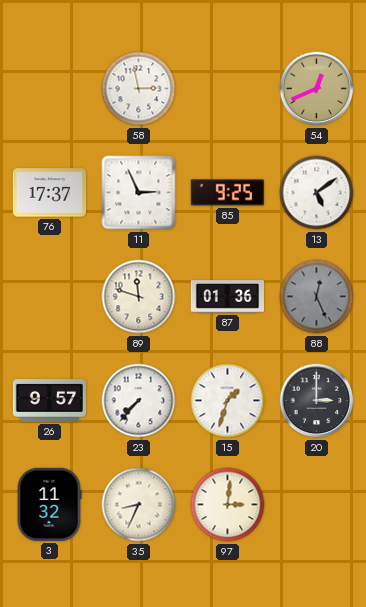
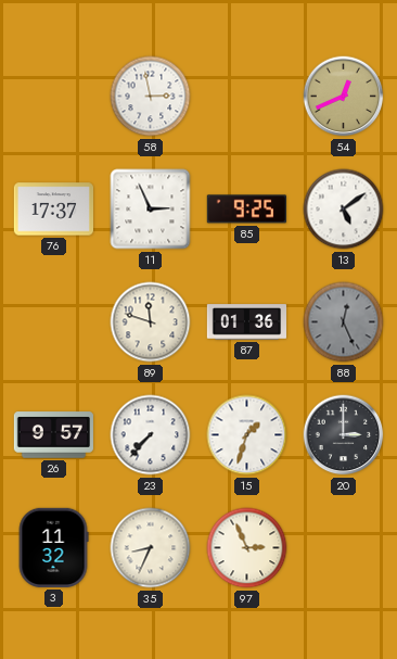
97: 3:01 -> 2:56 (247, 548)
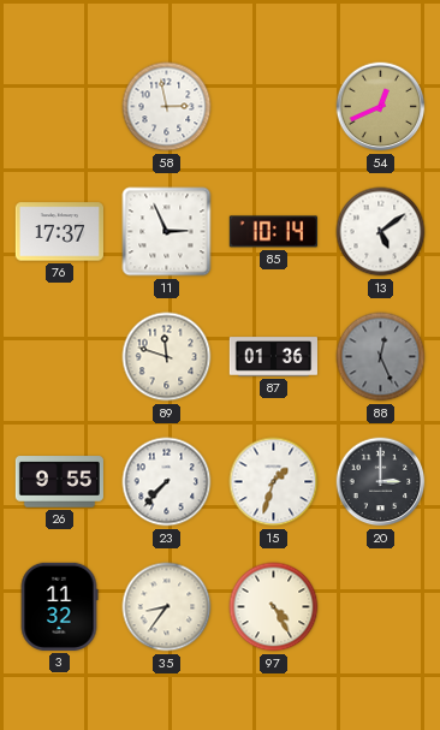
85: 9:25 -> 10:14 (273, 232)
26: 9:57 -> 9:55 (59, 482)
35: 8:34 -> 8:36 (167, 607)
97: 2:56 -> 4:25 (274, 607)
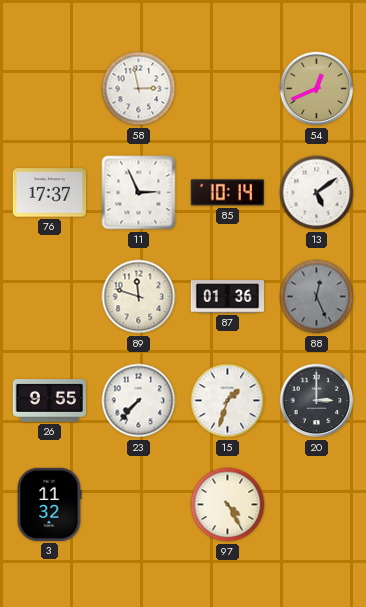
35: 8:36 -> none (167, 607)
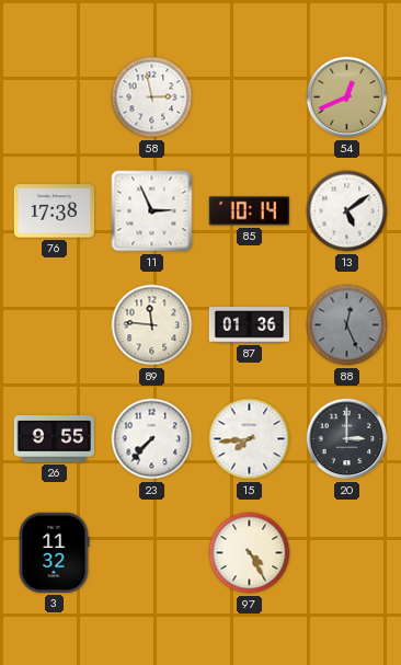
76: 17:37 -> 17:38 (54, 211)
89: 11:48 -> 11:46 (152, 325)
15: 1:33 -> 7:44 (250, 439)
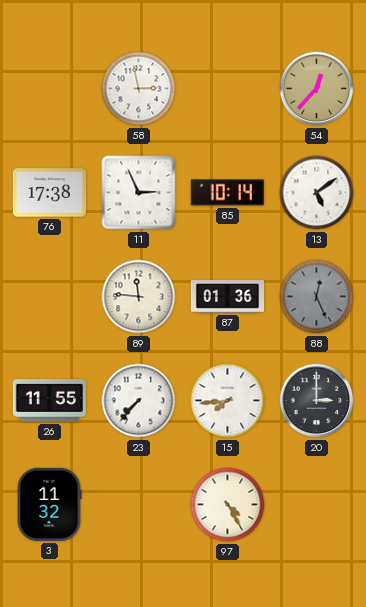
54: 12:41 -> 12:37 (317, 89)
26: 9:55 -> 11:55 (49, 401)
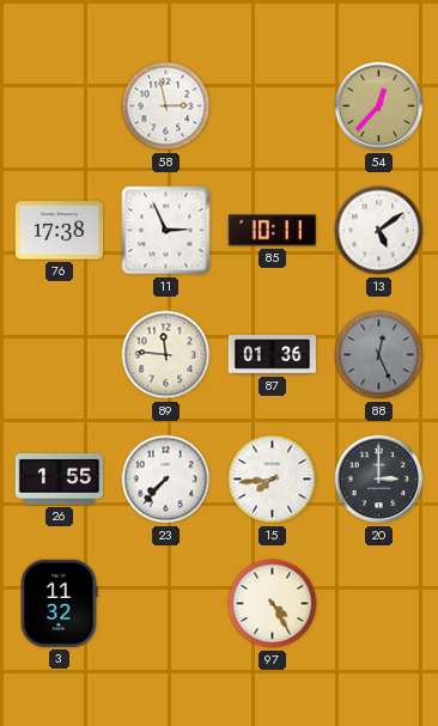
85: 10:14 -> 10:11 (272, 231)
26: 11:55 -> 1:55 (59, 480)
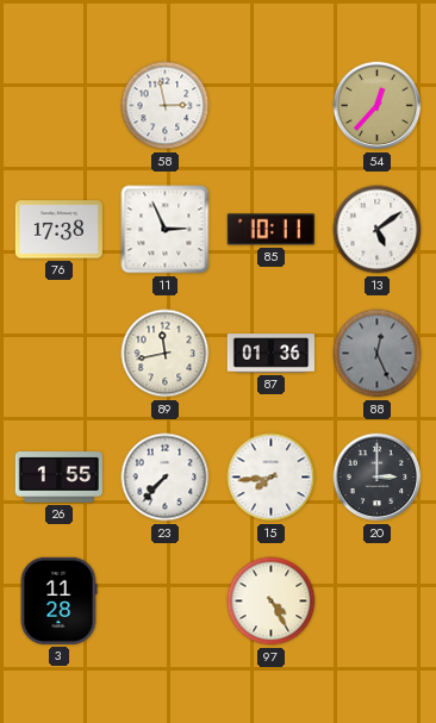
89: 11:46 -> 11:43 (166, 354)
3: 11:32 -> 11:28 (58, 600)
